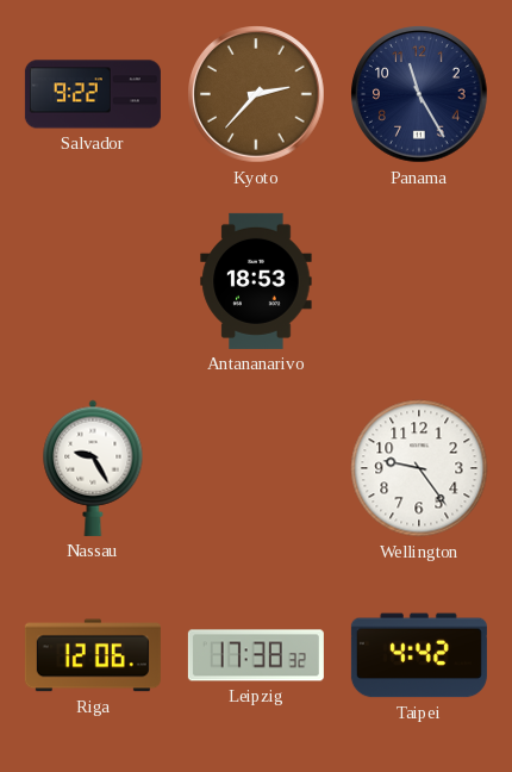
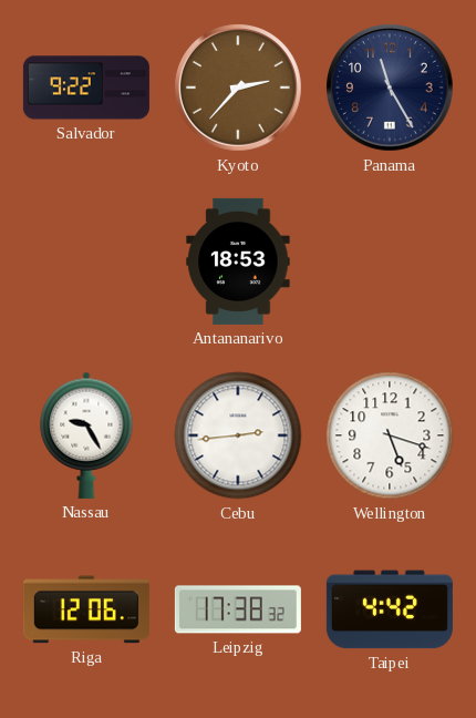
Cebu: none -> 2:44 (238, 435)
Wellington: 9:24 -> 5:18 (390, 435)
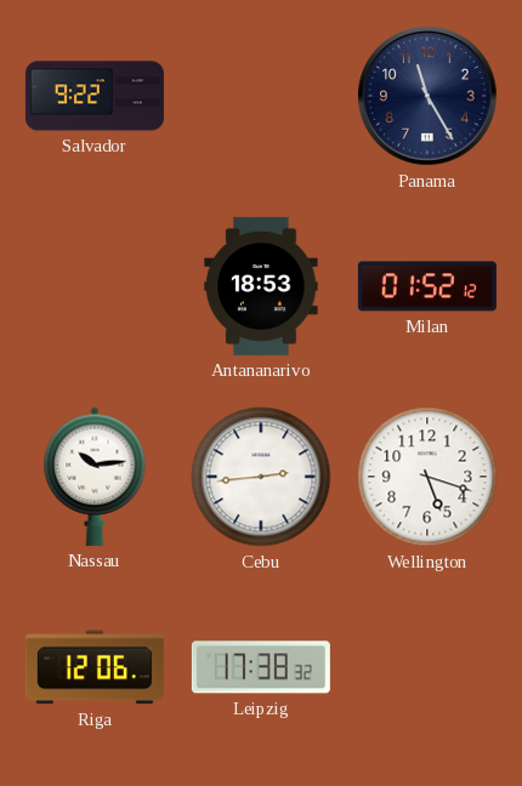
Kyoto: 2:37 -> none (238, 88)
Milan: none -> 01:52 (427, 286)
Nassau: 9:25 -> 10:14 (95, 477)
Taipei: 4:42 -> none (390, 609)
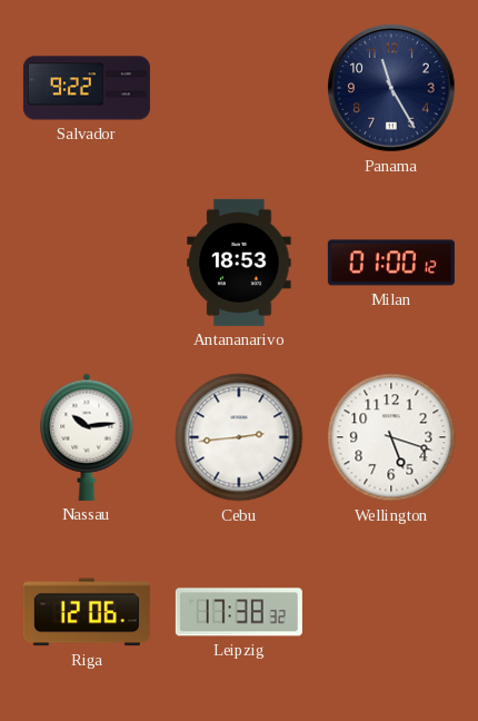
Milan: 01:52 -> 01:00 (391, 263)
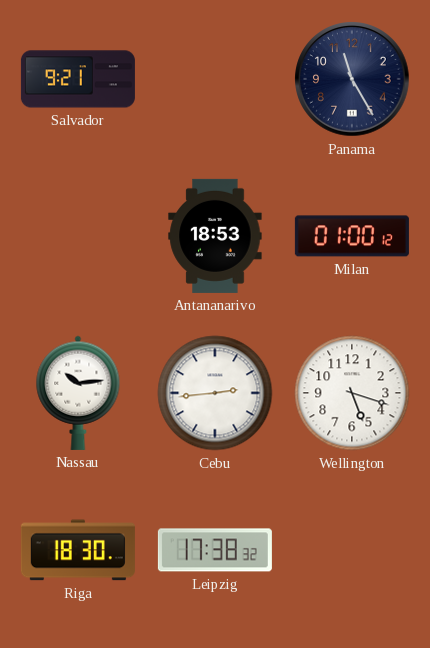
Salvador: 9:22 -> 9:21 (78, 79)
Riga: 12:06 -> 18:30 (78, 550)
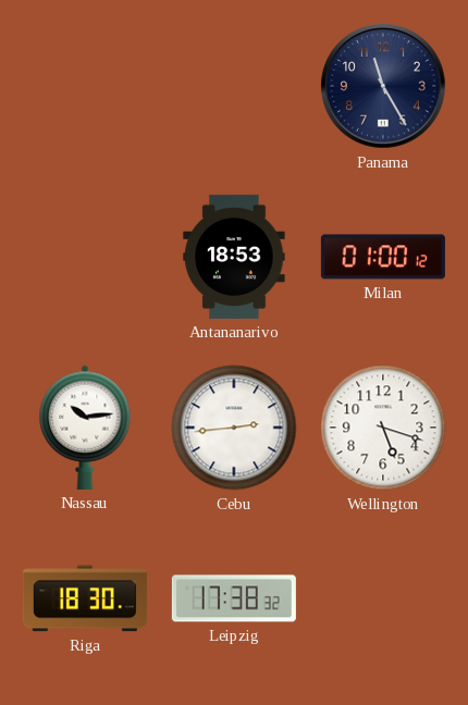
Salvador: 9:21 -> none (78, 79)
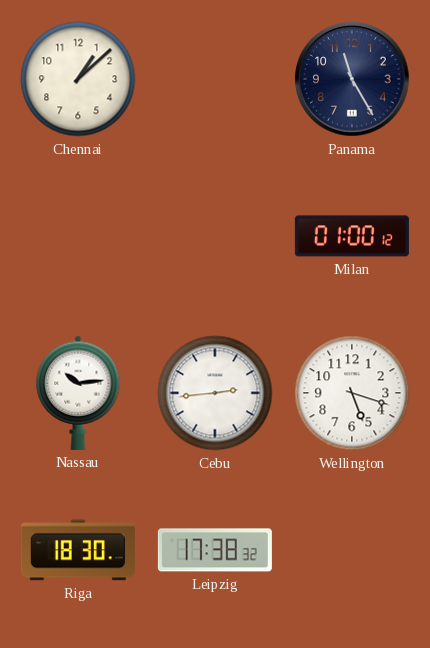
Chennai: none -> 1:08 (78, 79)
Antananarivo: 18:53 -> none (234, 257)
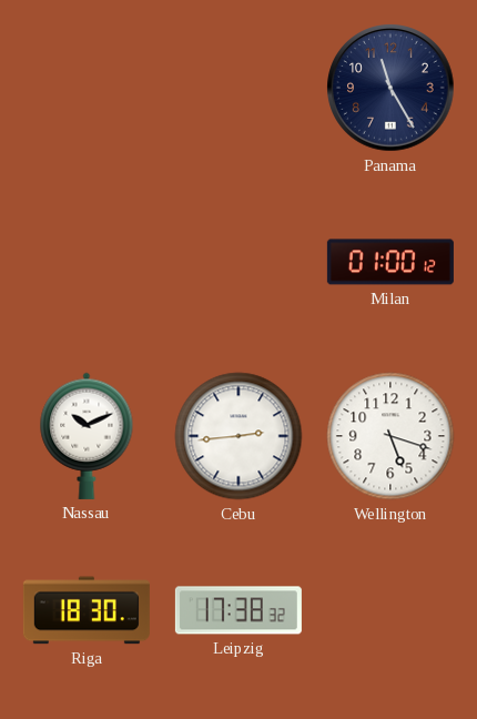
Chennai: 1:08 -> none (78, 79)
Nassau: 10:14 -> 10:11 (87, 436)
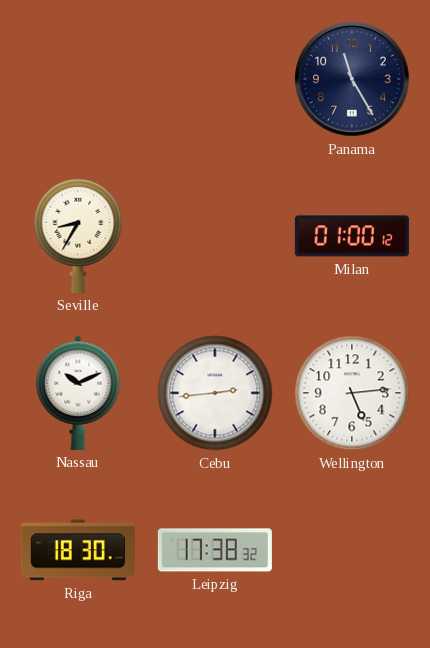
Seville: none -> 8:35 (78, 236)
Wellington: 5:18 -> 5:14 (352, 393)
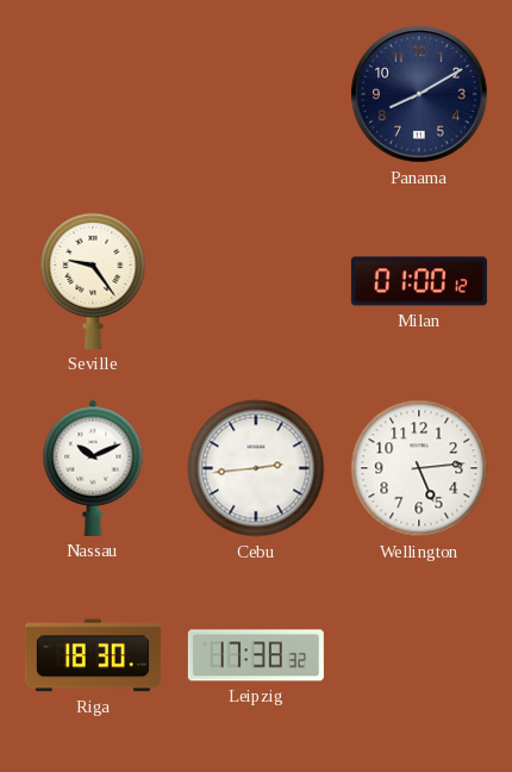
Panama: 11:25 -> 8:10 (419, 94)
Seville: 8:35 -> 9:24 (93, 281)
